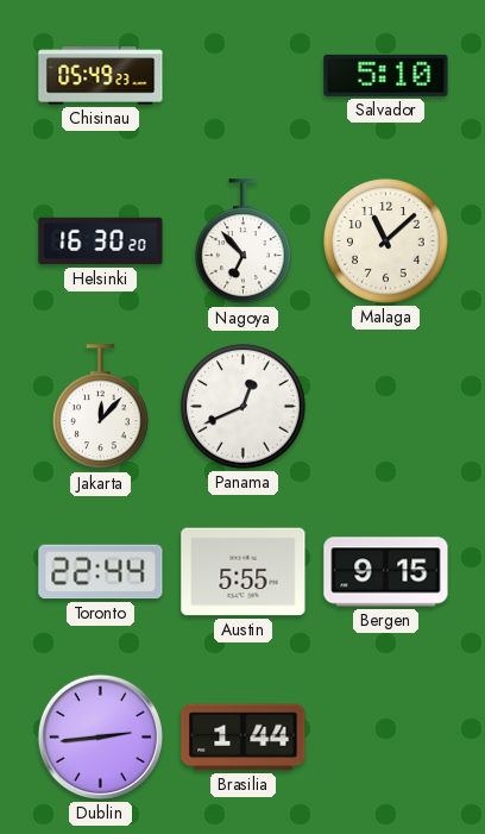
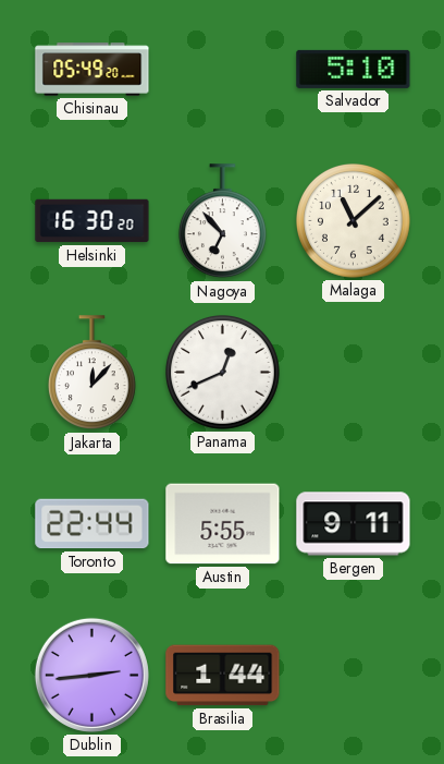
Chisinau: 05:49:23 -> 05:49:20 (92, 70)
Bergen: 9:15 -> 9:11 (354, 524)
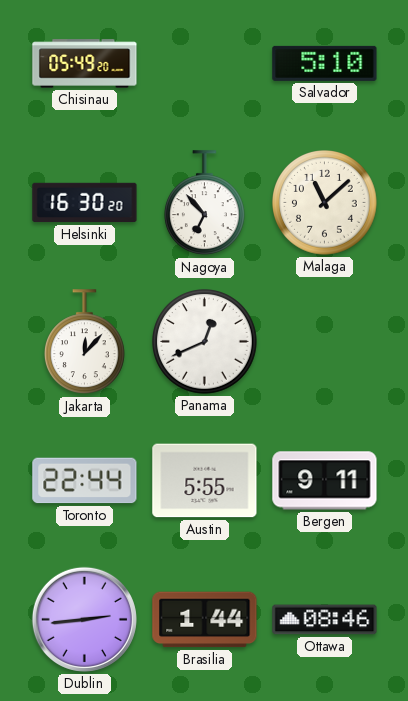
Ottawa: none -> 08:46 (325, 620)
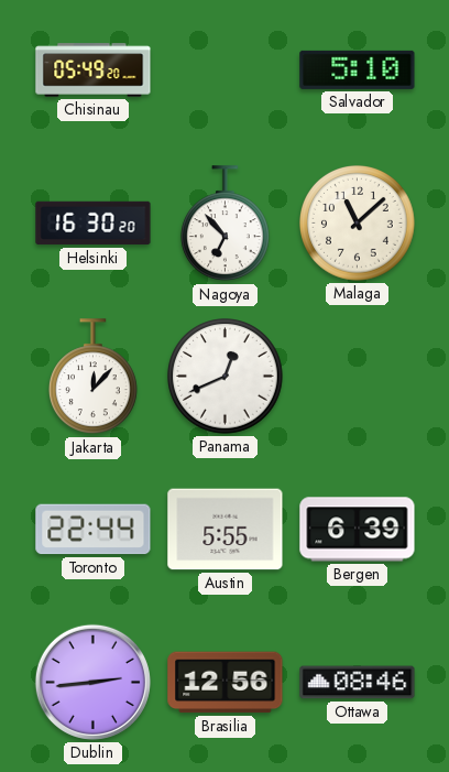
Bergen: 9:11 -> 6:39 (358, 530)
Brasilia: 1:44 -> 12:56 (226, 683)
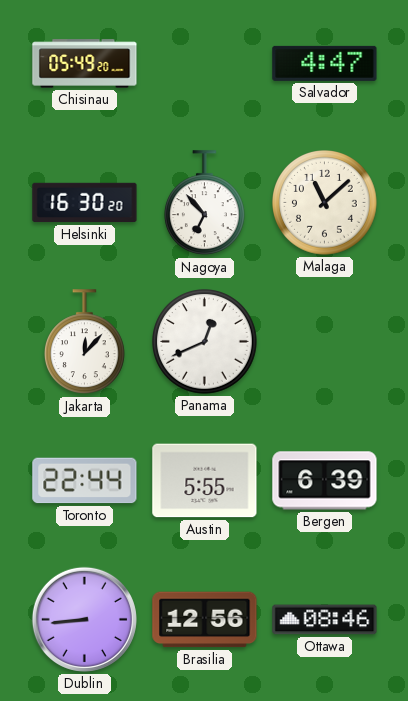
Salvador: 5:10 -> 4:47 (325, 63)
Dublin: 2:44 -> 8:44 (84, 619)
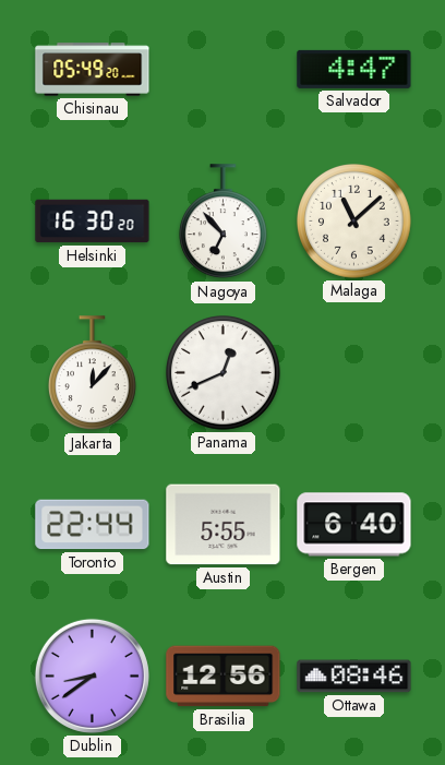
Bergen: 6:39 -> 6:40 (354, 525)
Dublin: 8:44 -> 8:39 (92, 676)
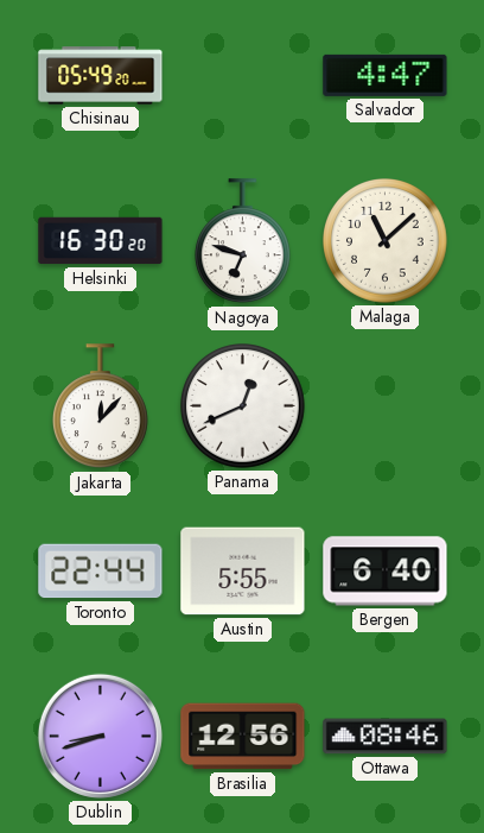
Nagoya: 6:53 -> 6:48 (243, 241)
Dublin: 8:39 -> 8:42 (100, 736)
